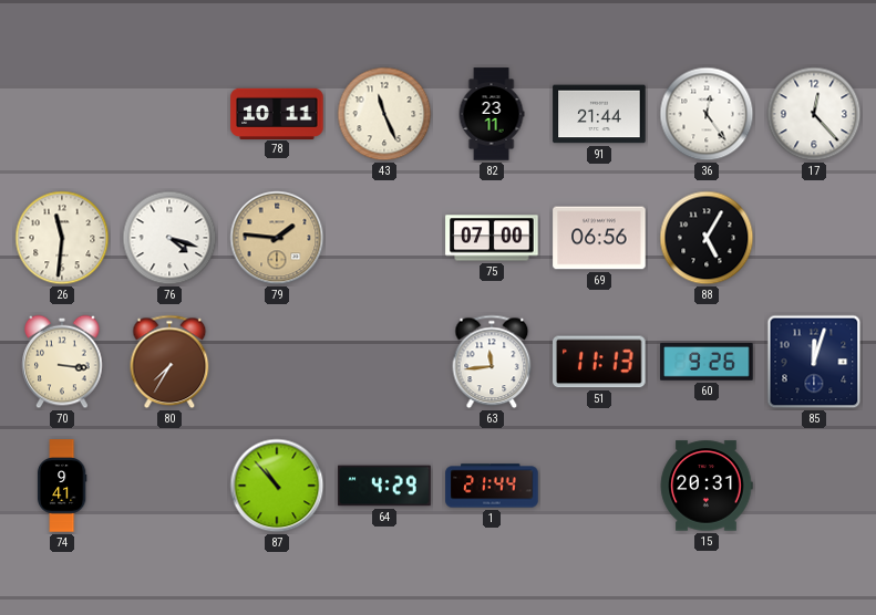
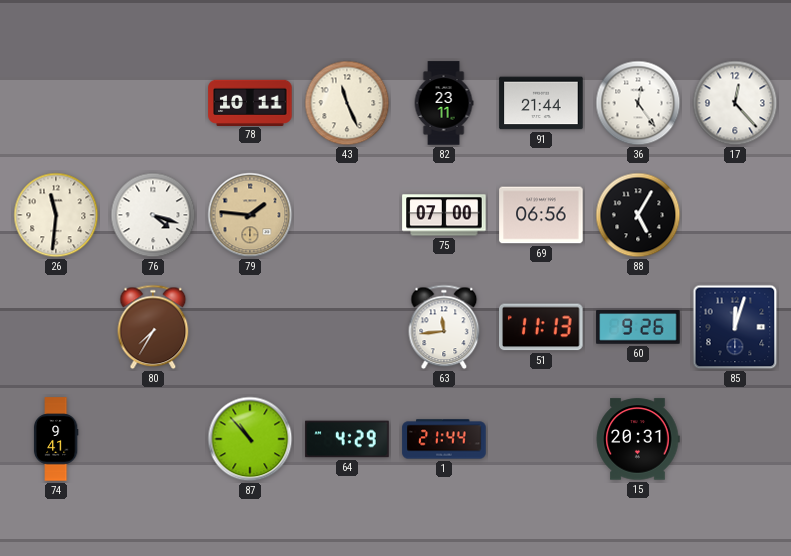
70: 3:16 -> none (62, 362)
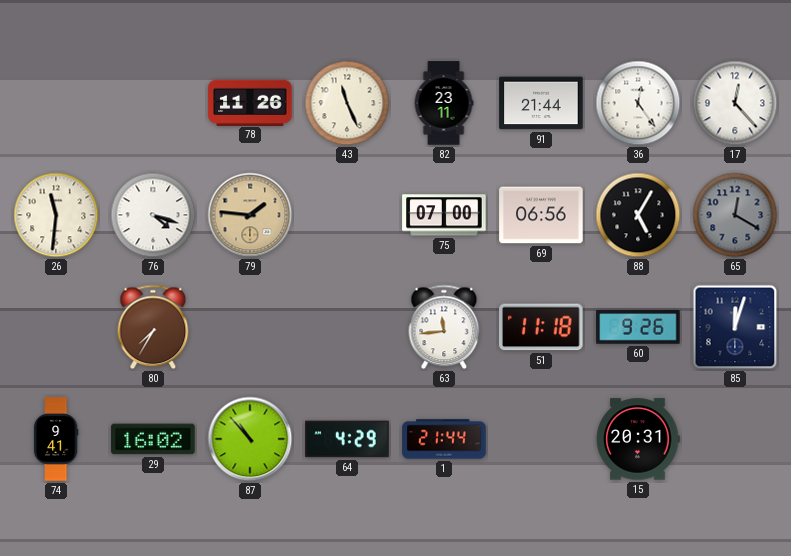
78: 10:11 -> 11:26 (250, 102)
65: none -> 12:20 (735, 215)
51: 11:13 -> 11:18 (542, 327)
29: none -> 16:02 (153, 439)
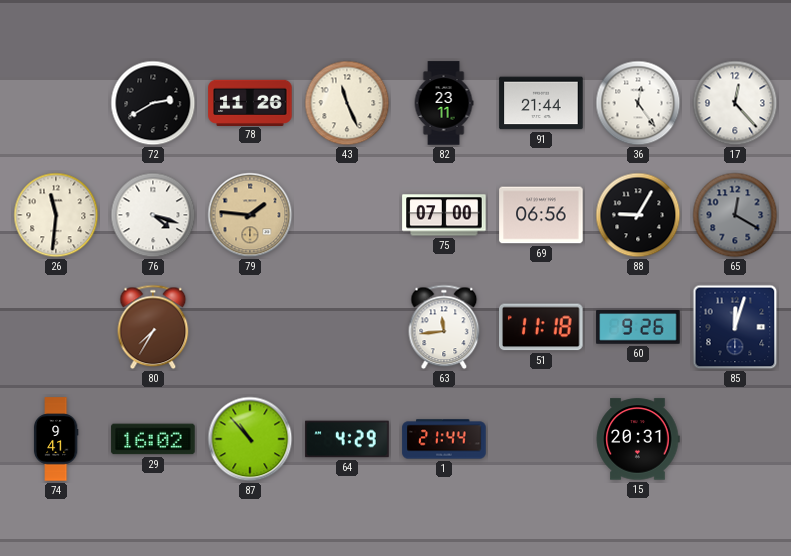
72: none -> 2:40 (153, 103)
88: 5:05 -> 9:05 (638, 215)
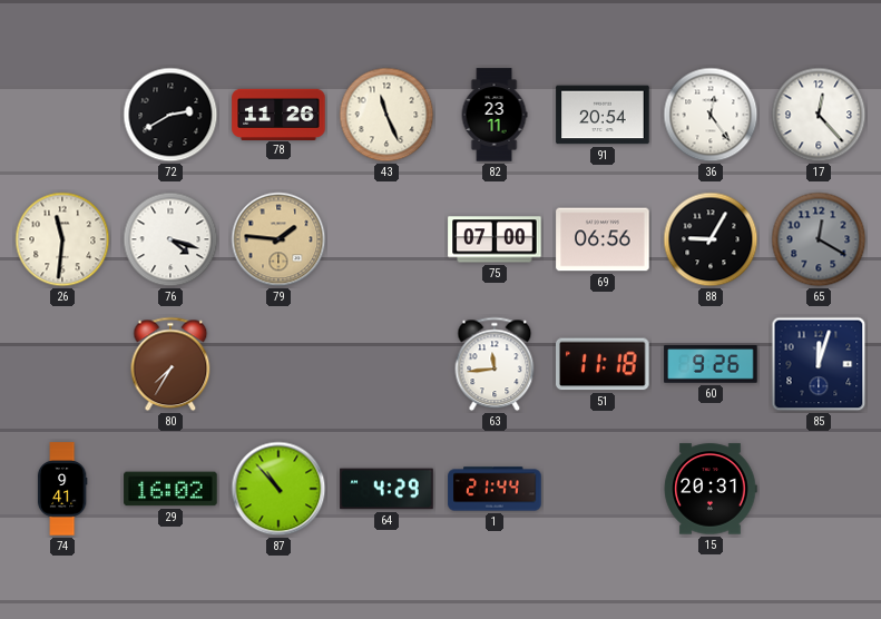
91: 21:44 -> 20:54 (603, 115)
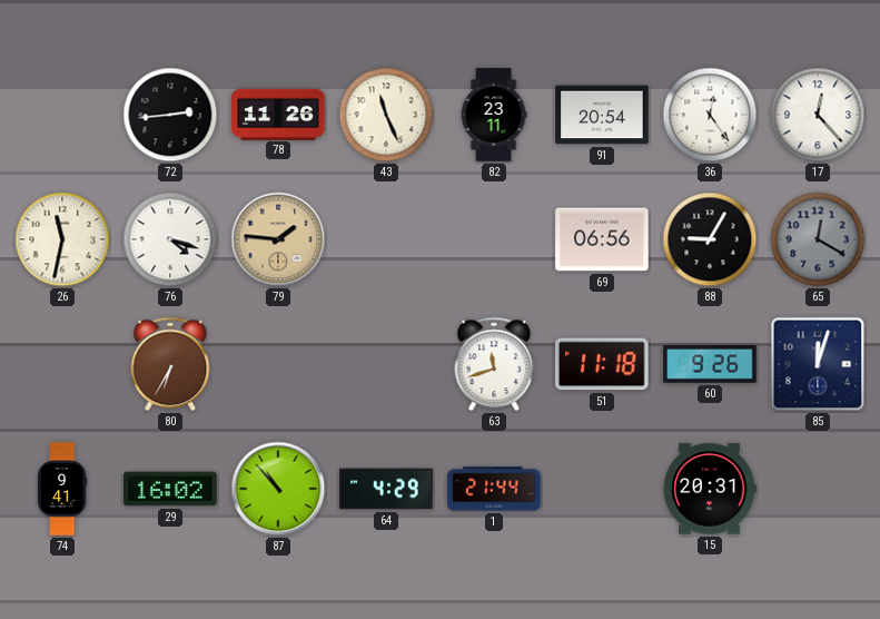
72: 2:40 -> 2:44 (170, 115)
26: 11:31 -> 11:32 (62, 239)
75: 07:00 -> none (495, 239)
80: 7:35 -> 6:35 (170, 364)
63: 11:44 -> 11:42 (494, 364)
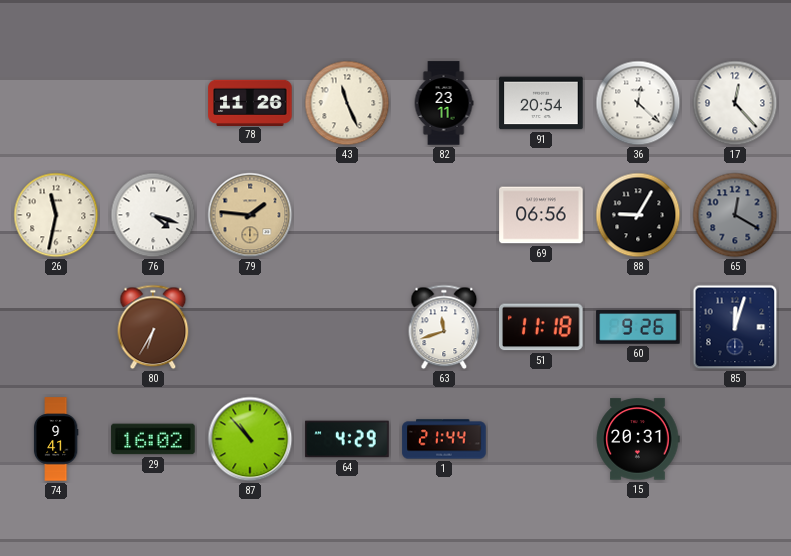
72: 2:44 -> none (170, 115)
36: 12:24 -> 12:22 (638, 103)
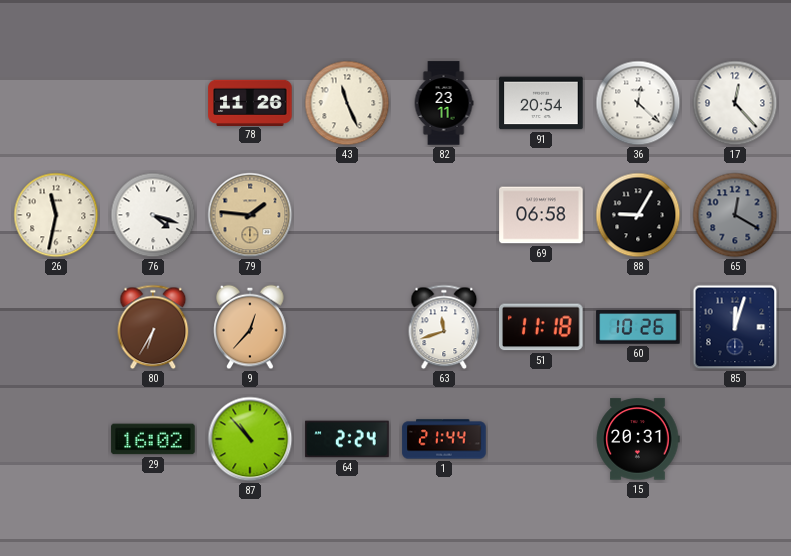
69: 06:56 -> 06:58 (541, 215)
9: none -> 12:37 (250, 327)
60: 9:26 -> 10:26 (638, 327)
74: 9:41 -> none (56, 439)
64: 4:29 -> 2:24 (347, 439)
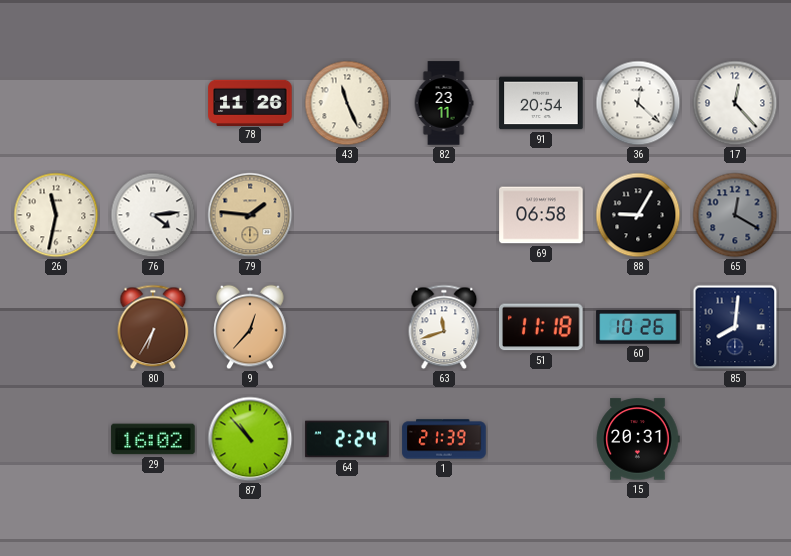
76: 4:18 -> 4:14 (153, 215)
85: 12:03 -> 8:01 (735, 327)
1: 21:44 -> 21:39 (444, 439)
